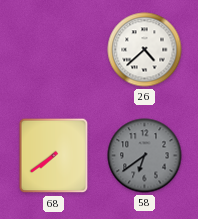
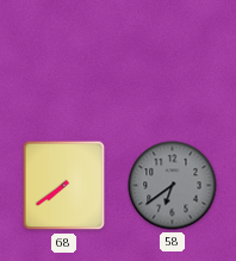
26: 4:38 -> none (145, 50)
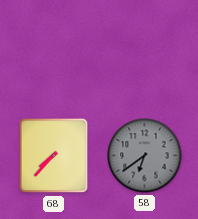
68: 7:39 -> 7:37 (54, 156)
